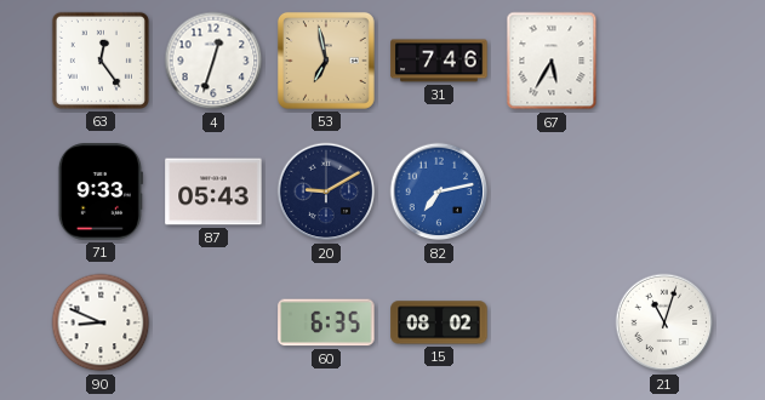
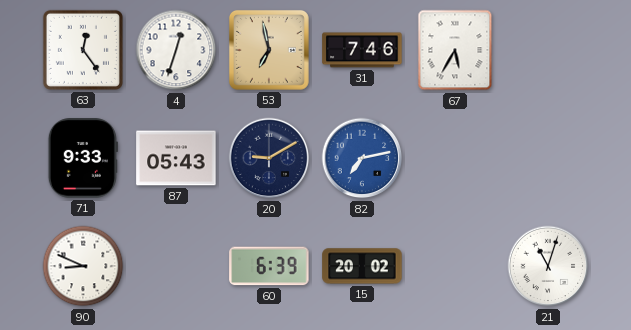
60: 6:35 -> 6:39 (269, 266)
15: 08:02 -> 20:02 (362, 266)
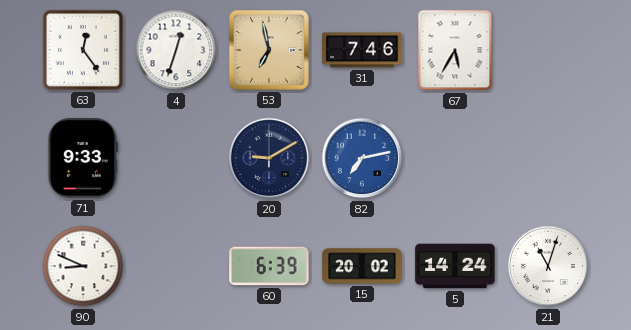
87: 05:43 -> none (176, 158)
5: none -> 14:24 (455, 266)
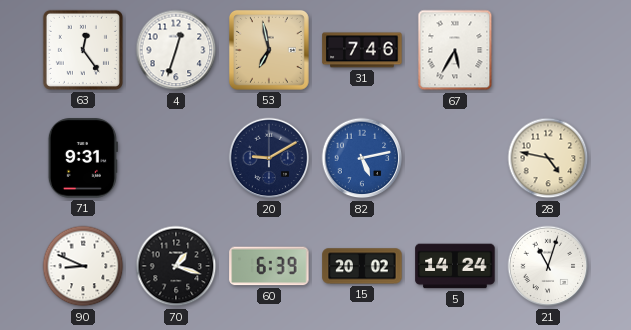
71: 9:33 -> 9:31 (83, 158)
82: 7:13 -> 5:13 (362, 158)
28: none -> 4:47 (548, 158)
70: none -> 1:18 (176, 266)
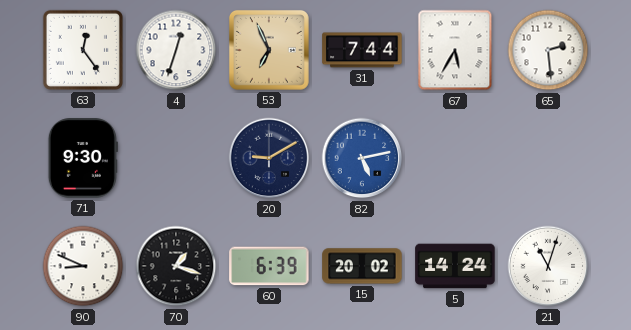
53: 6:58 -> 6:56 (269, 50)
31: 7:46 -> 7:44 (362, 50)
65: none -> 2:29 (548, 50)
71: 9:31 -> 9:30 (83, 158)
28: 4:47 -> none (548, 158)
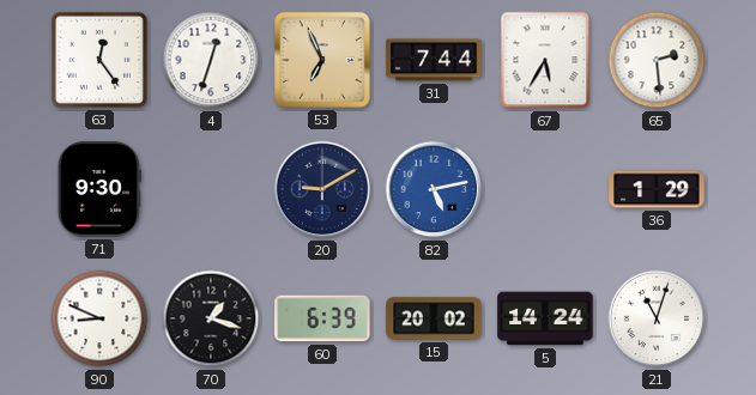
36: none -> 1:29 (657, 189)
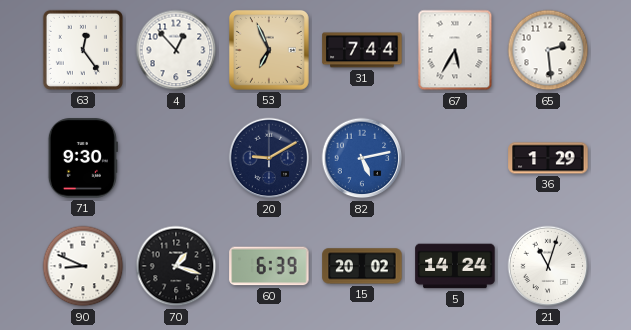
4: 12:33 -> 12:53 (176, 50)
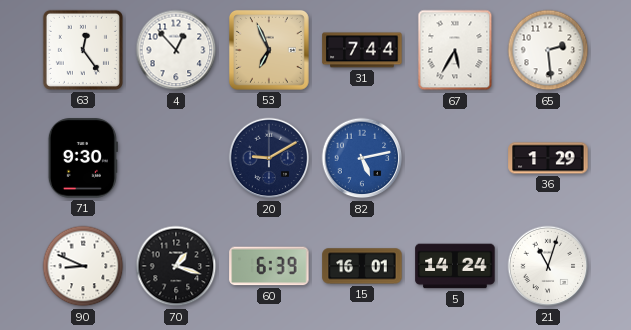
15: 20:02 -> 16:01 (362, 266)
